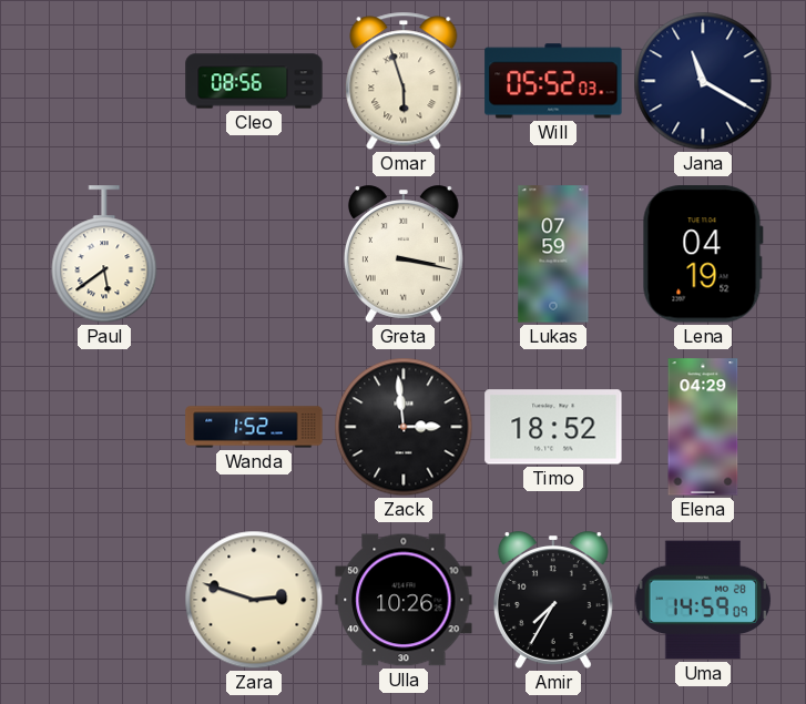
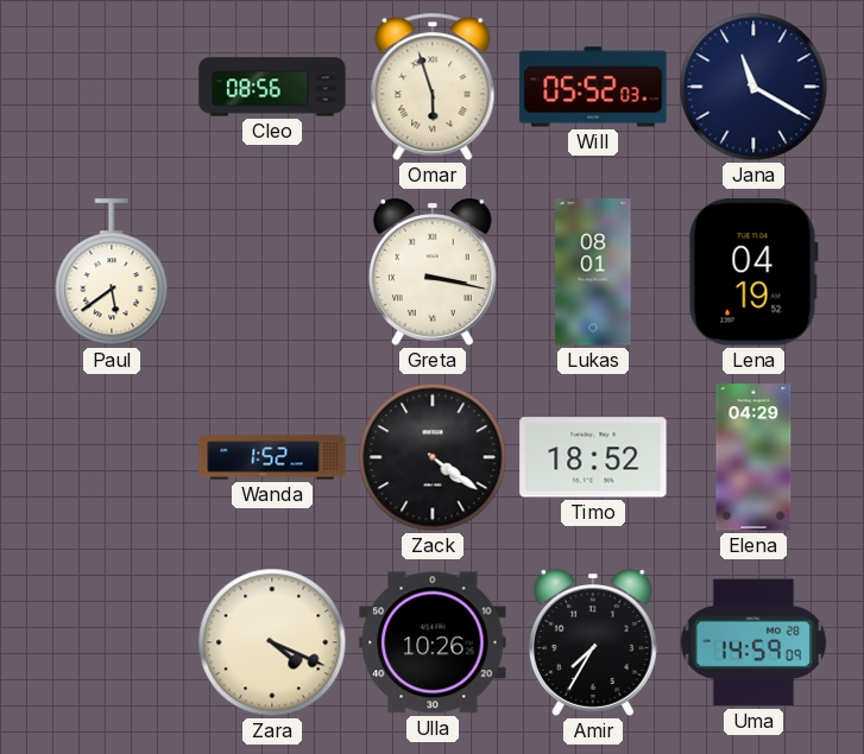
Lukas: 07:59 -> 08:01 (593, 272)
Zack: 2:59 -> 4:21 (433, 457)
Zara: 2:48 -> 4:19 (272, 642)
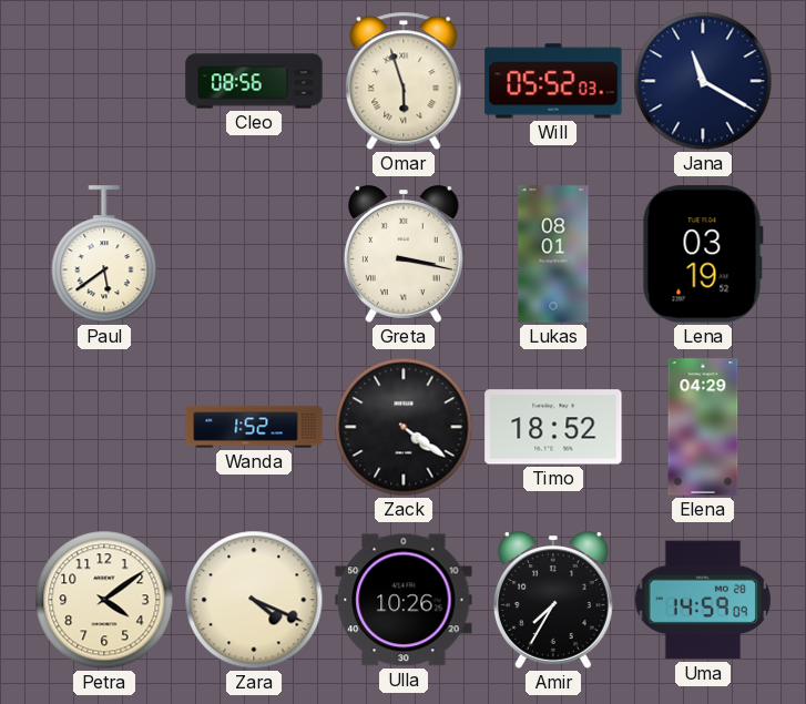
Lena: 04:19 -> 03:19 (703, 254)
Petra: none -> 4:09 (104, 600)
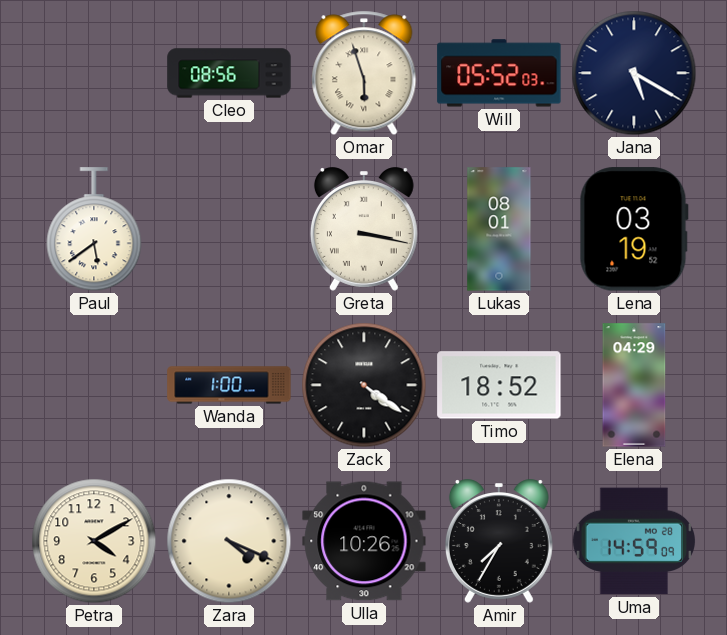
Jana: 11:20 -> 5:20 (634, 73)
Wanda: 1:52 -> 1:00 (229, 385)
Petra: 4:09 -> 4:10 (94, 541)
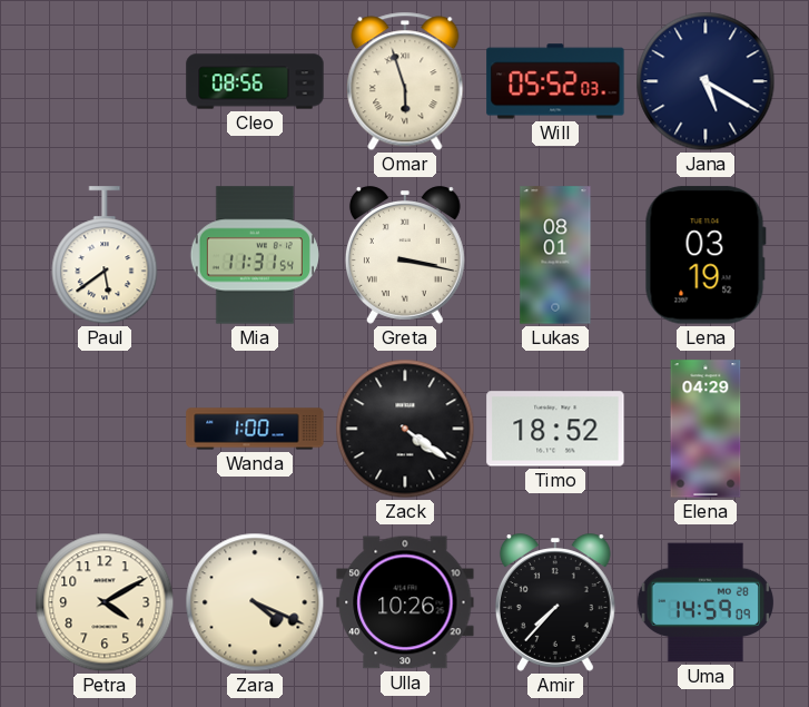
Mia: none -> 11:31 (255, 255)
Amir: 7:35 -> 7:37 (555, 602)
